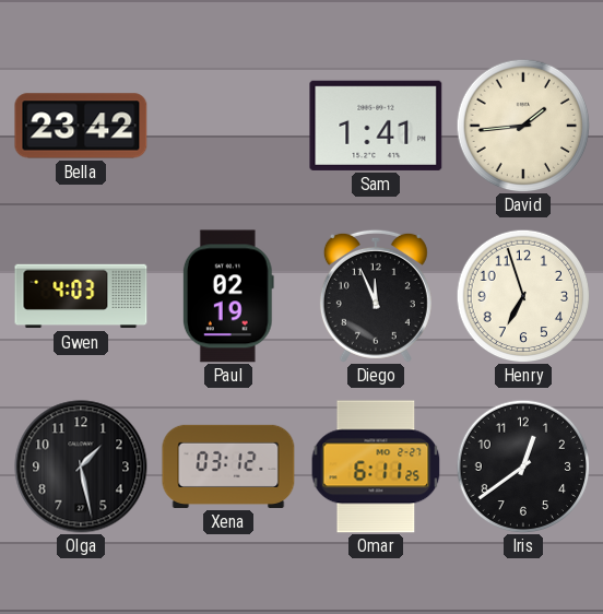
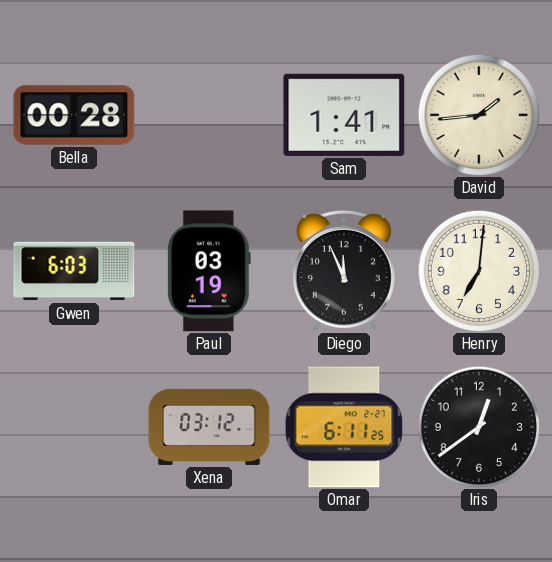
Bella: 23:42 -> 00:28 (74, 115)
Gwen: 4:03 -> 6:03 (74, 271)
Paul: 02:19 -> 03:19 (209, 271)
Henry: 6:57 -> 7:01 (479, 271)
Olga: 1:28 -> none (81, 467)
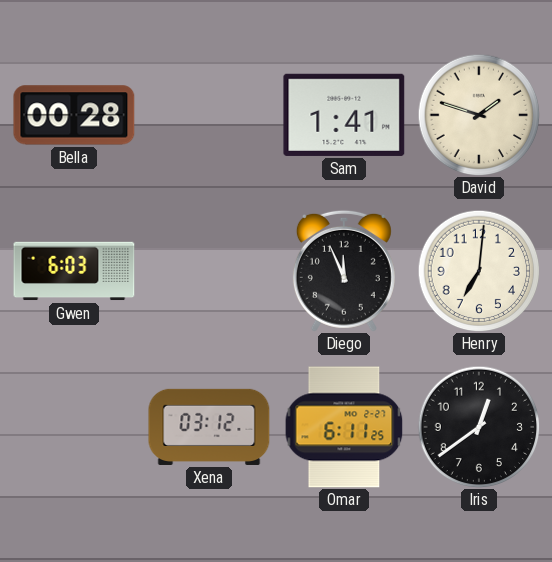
David: 1:44 -> 1:48 (479, 115)
Paul: 03:19 -> none (209, 271)
